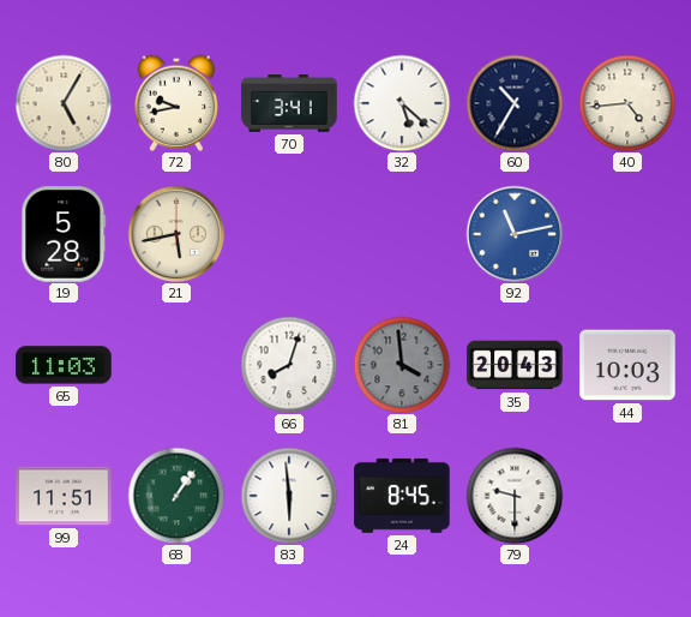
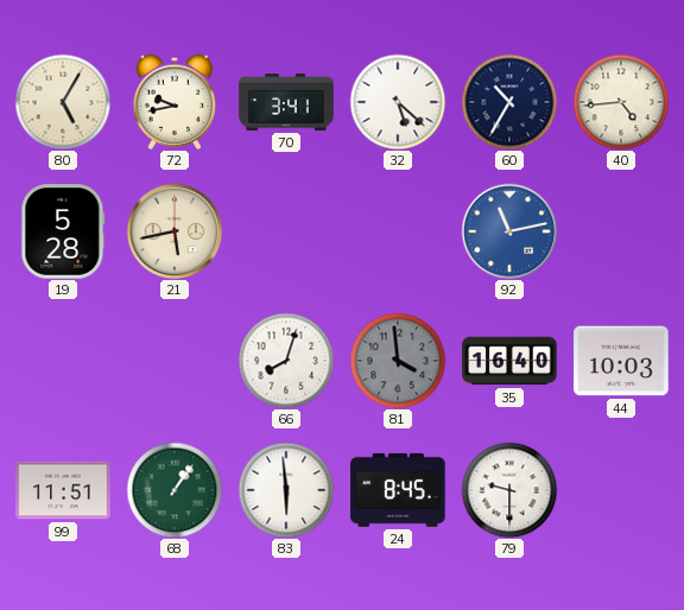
65: 11:03 -> none (64, 365)
35: 20:43 -> 16:40 (509, 361)
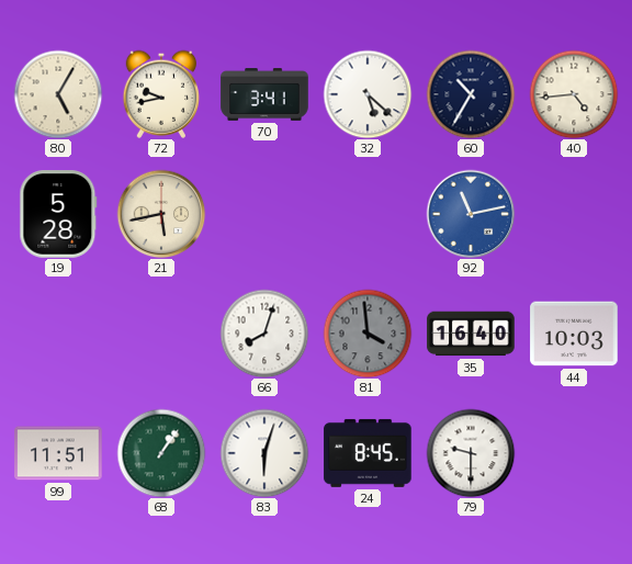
83: 5:59 -> 6:03 (264, 453)
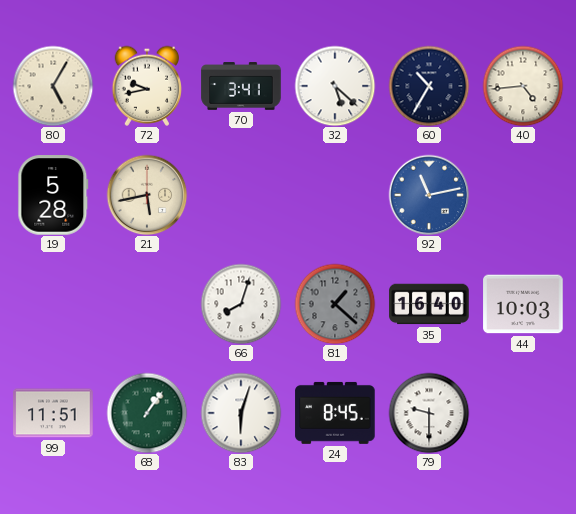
81: 3:59 -> 1:22 (335, 304)
